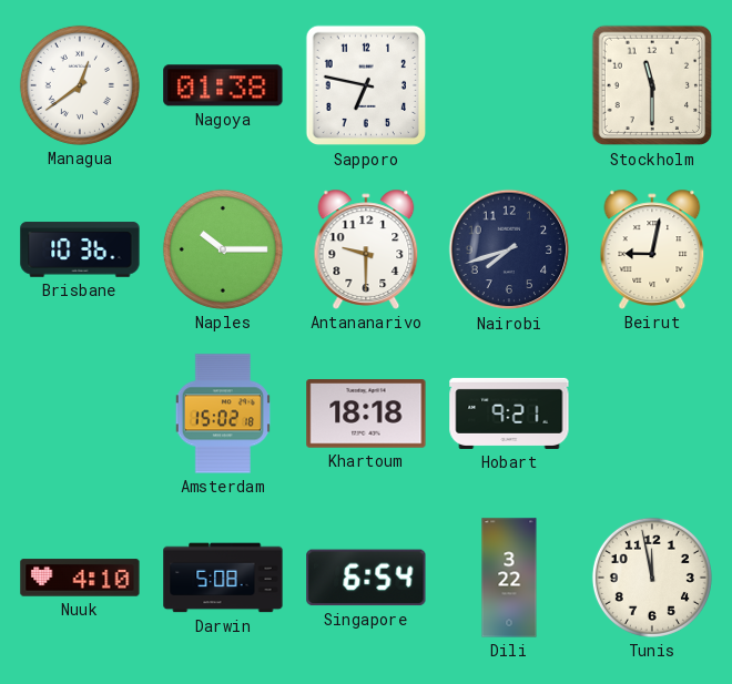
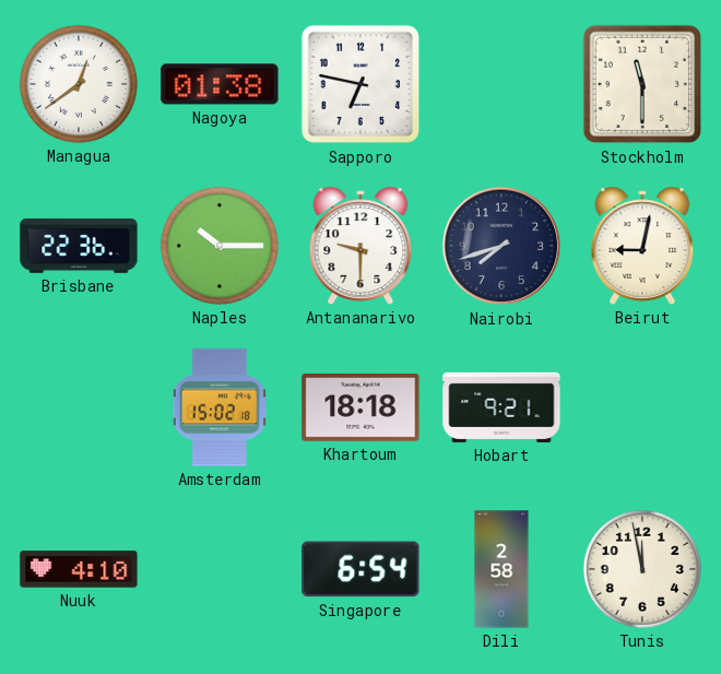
Brisbane: 10:36 -> 22:36 (79, 246)
Darwin: 5:08 -> none (223, 578)
Dili: 3:22 -> 2:58 (501, 569)
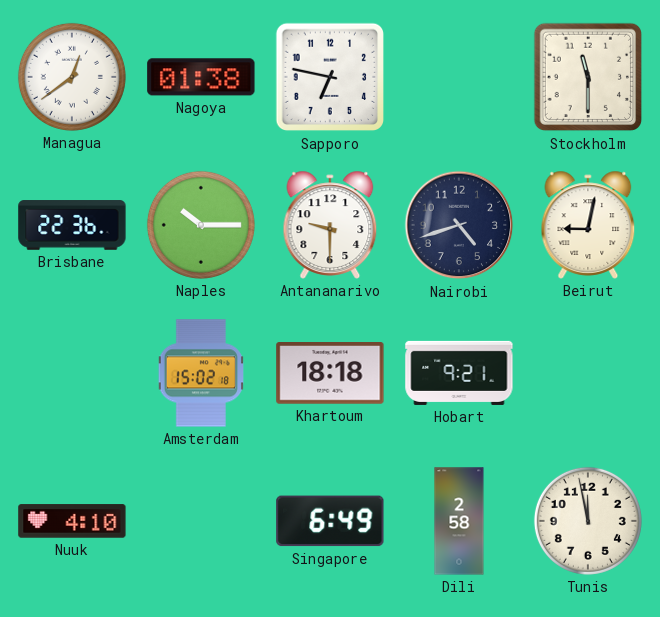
Nairobi: 7:42 -> 4:42 (459, 225)
Singapore: 6:54 -> 6:49 (330, 521)
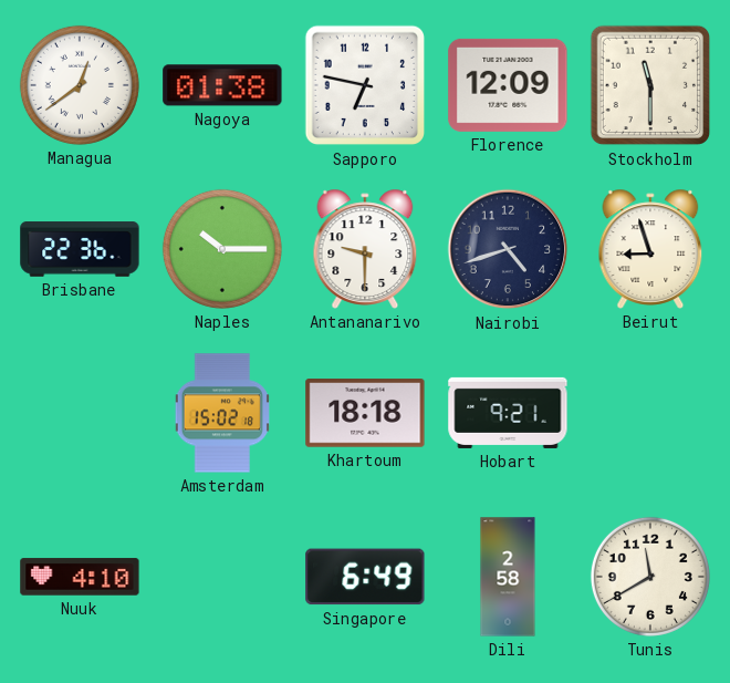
Florence: none -> 12:09 (508, 85)
Beirut: 9:02 -> 8:57 (650, 249)
Tunis: 11:58 -> 11:40 (650, 577)
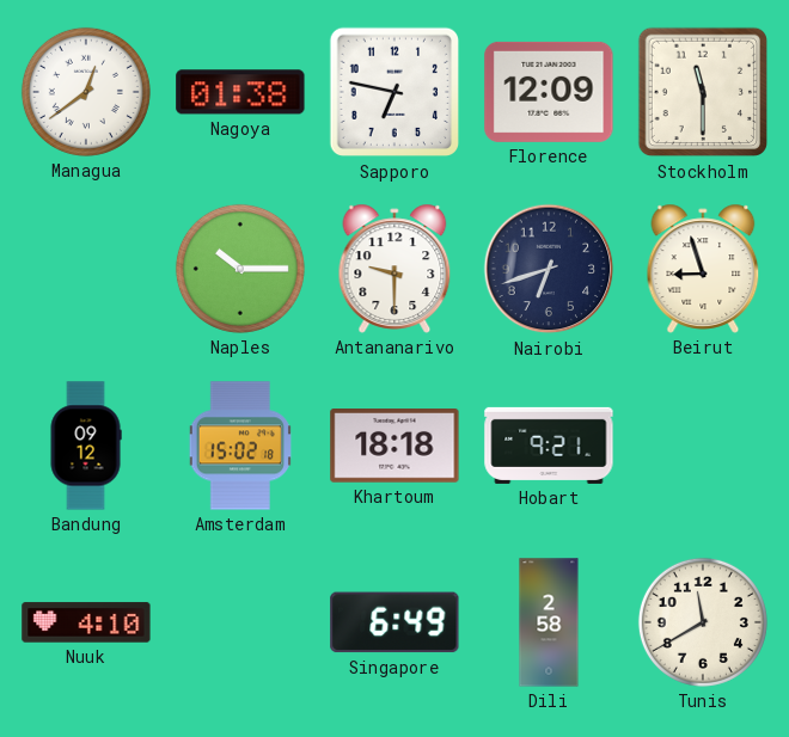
Brisbane: 22:36 -> none (80, 249)
Nairobi: 4:42 -> 6:42 (549, 269)
Bandung: none -> 09:12 (86, 446)
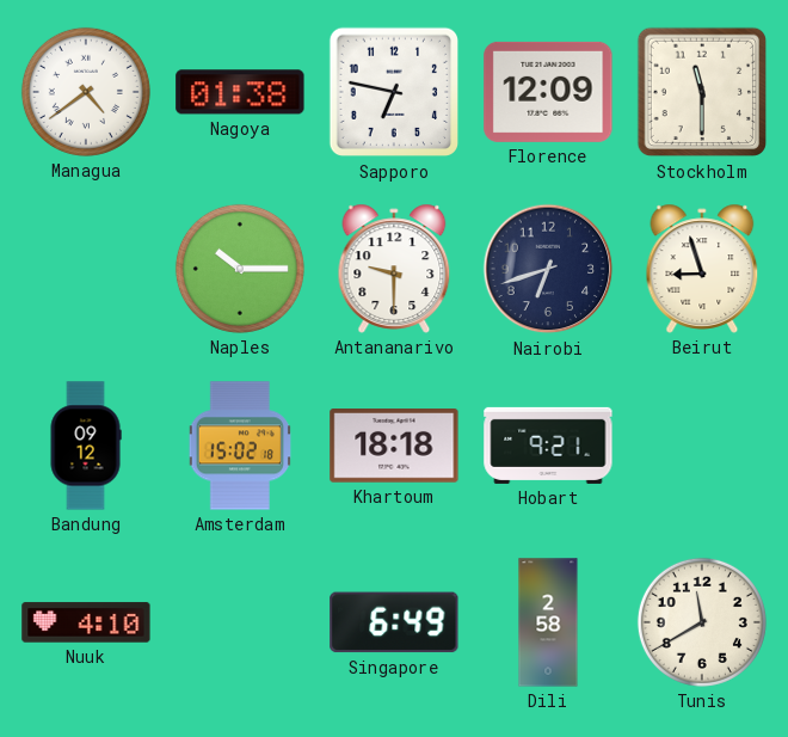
Managua: 12:39 -> 4:39 (86, 92)
